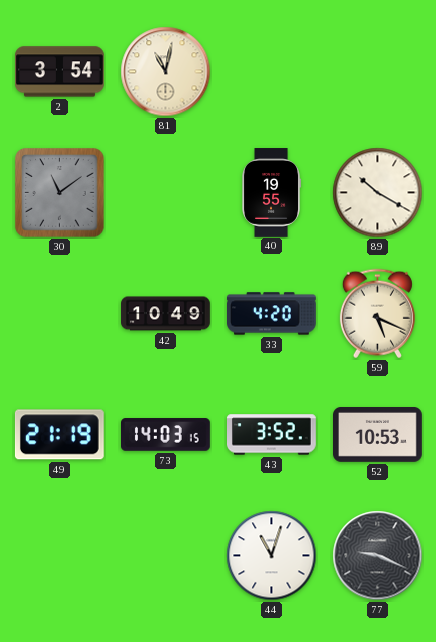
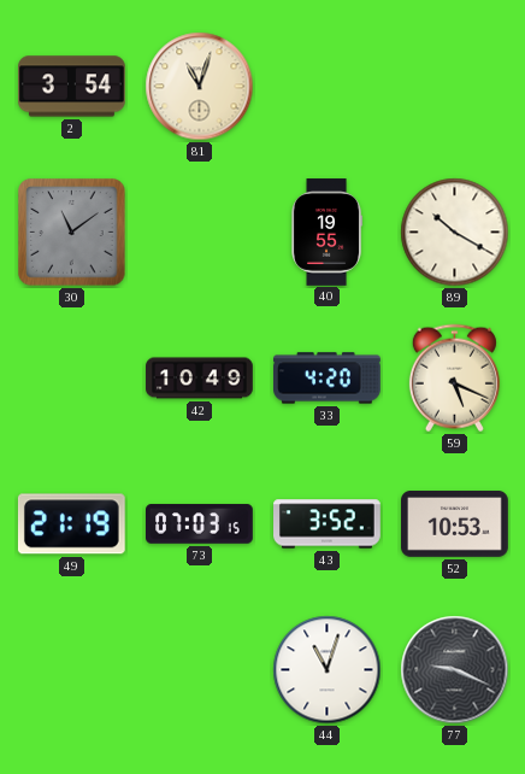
81: 11:02 -> 11:03 (200, 87)
73: 14:03 -> 07:03 (200, 524)
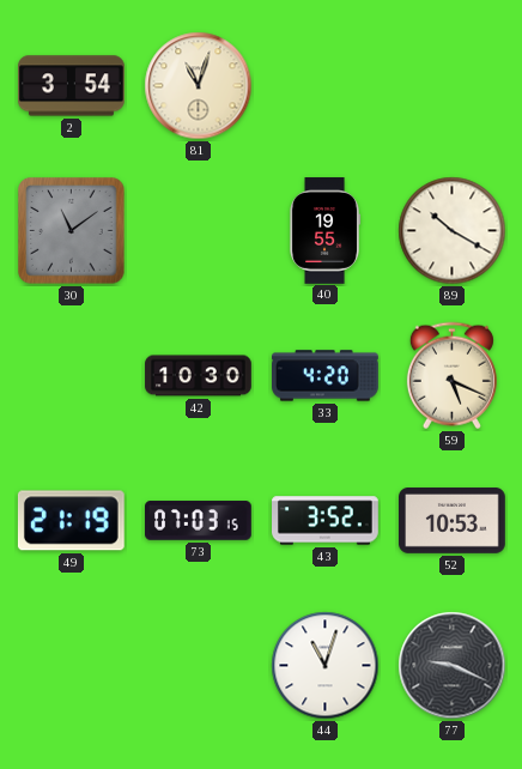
42: 10:49 -> 10:30 (199, 376)
